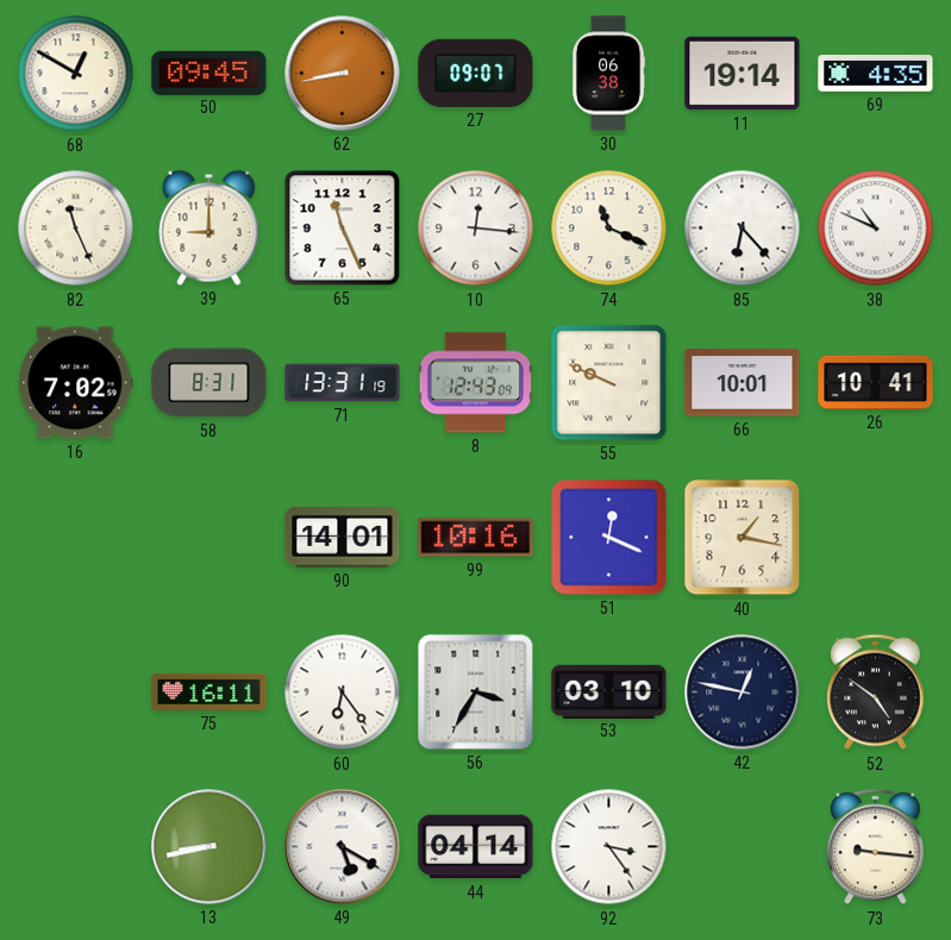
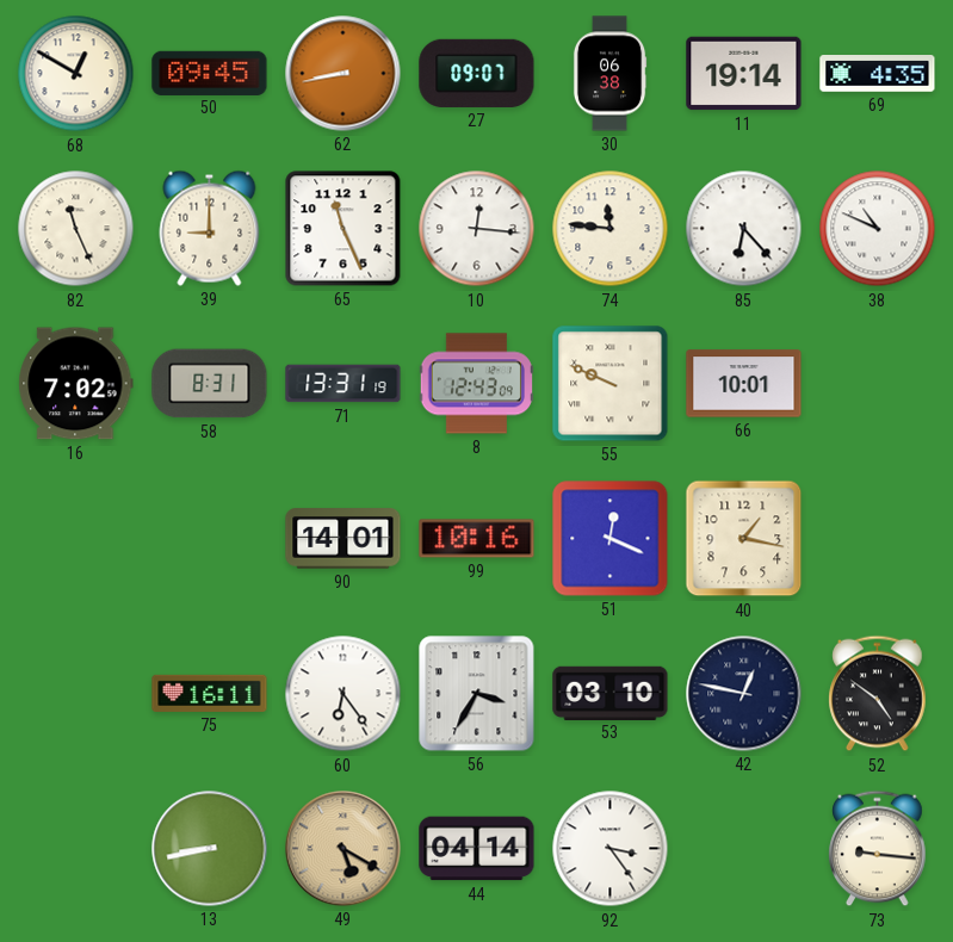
74: 11:19 -> 11:46 (611, 229)
26: 10:41 -> none (876, 382)
49 dial: white -> champagne (344, 849)
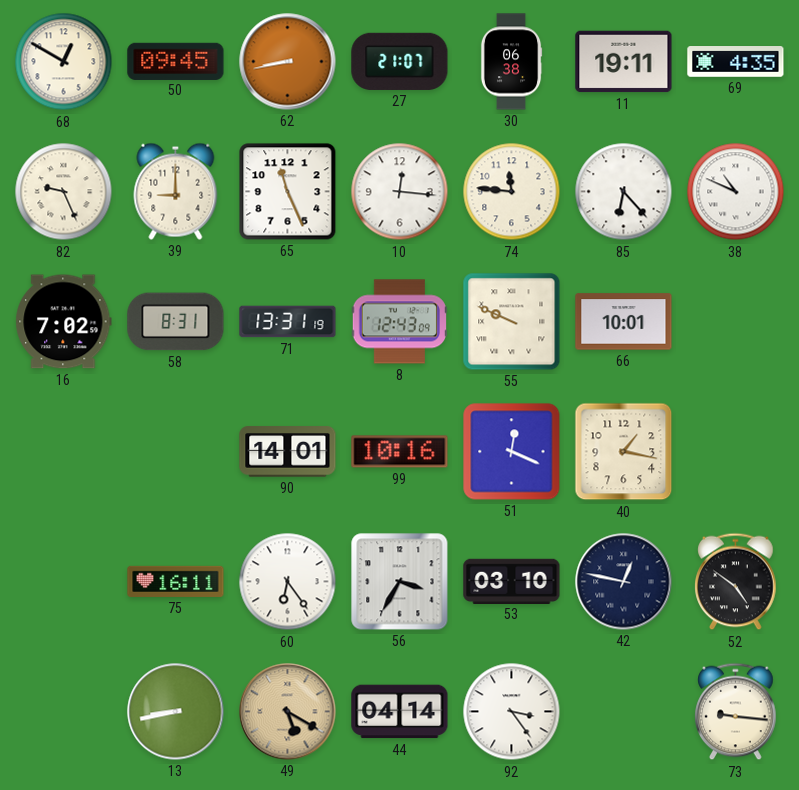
27: 09:07 -> 21:07 (400, 61)
11: 19:14 -> 19:11 (624, 62)
82: 11:26 -> 9:26 (64, 192)
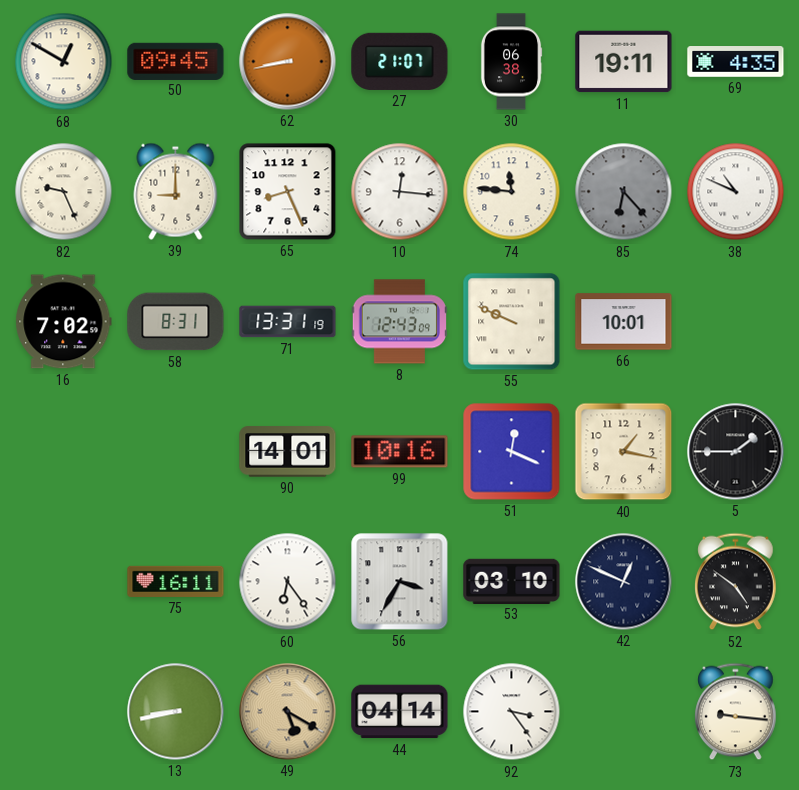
65: 11:26 -> 8:26 (288, 192)
85 dial: white -> grey (624, 192)
5: none -> 1:45 (736, 452)
42: 12:47 -> 12:49 (624, 582)
